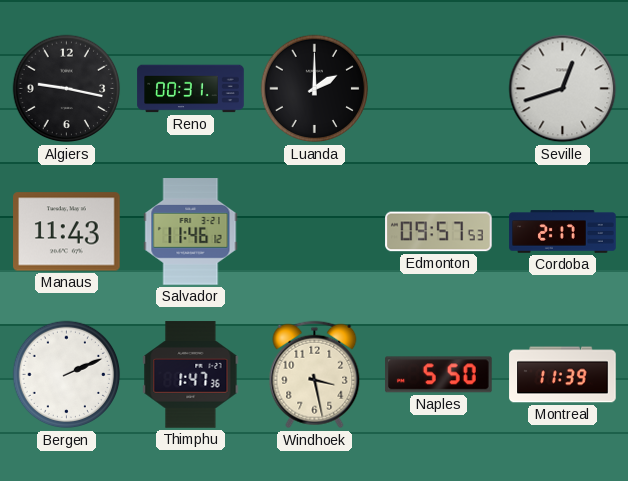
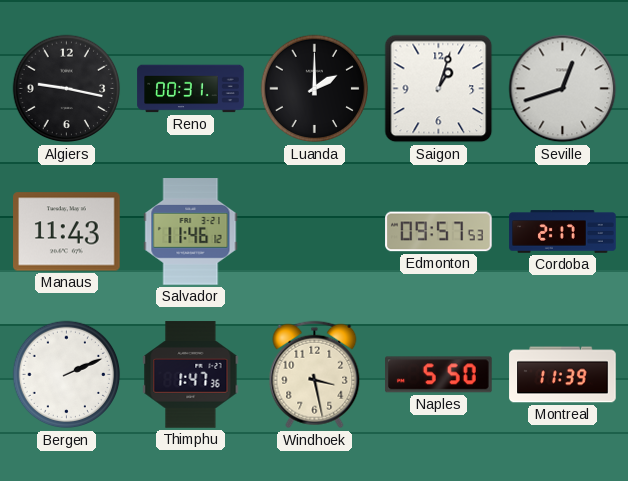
Saigon: none -> 1:03 (439, 89)
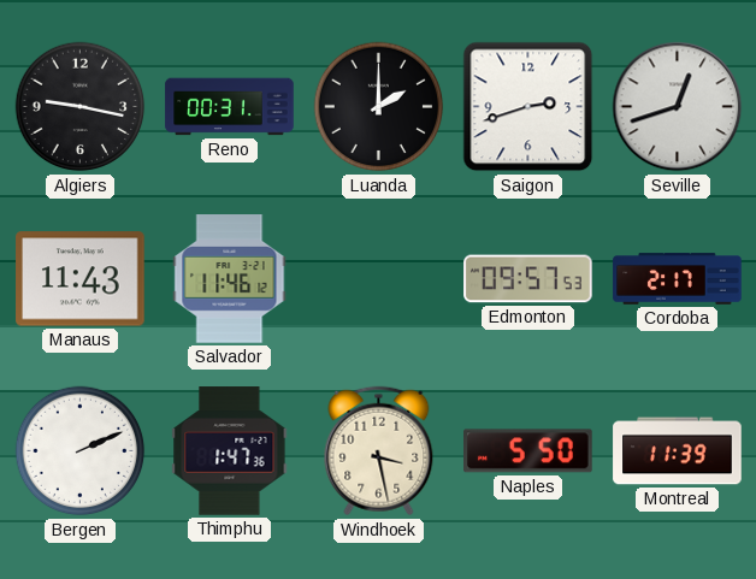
Saigon: 1:03 -> 2:42 (528, 107)
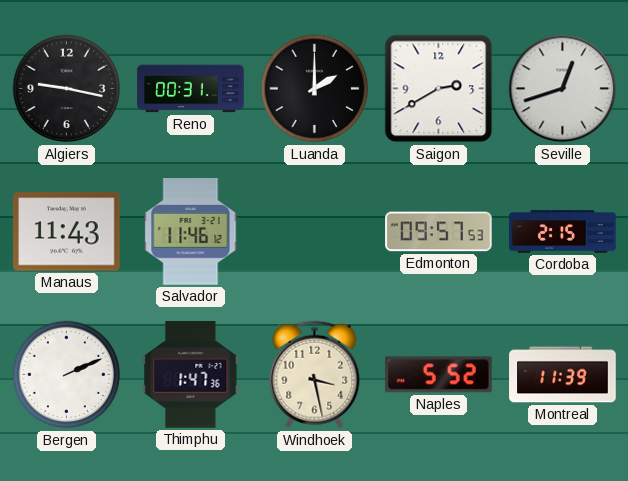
Saigon: 2:42 -> 2:40 (439, 89)
Cordoba: 2:17 -> 2:15 (563, 232)
Naples: 5:50 -> 5:52 (439, 375)
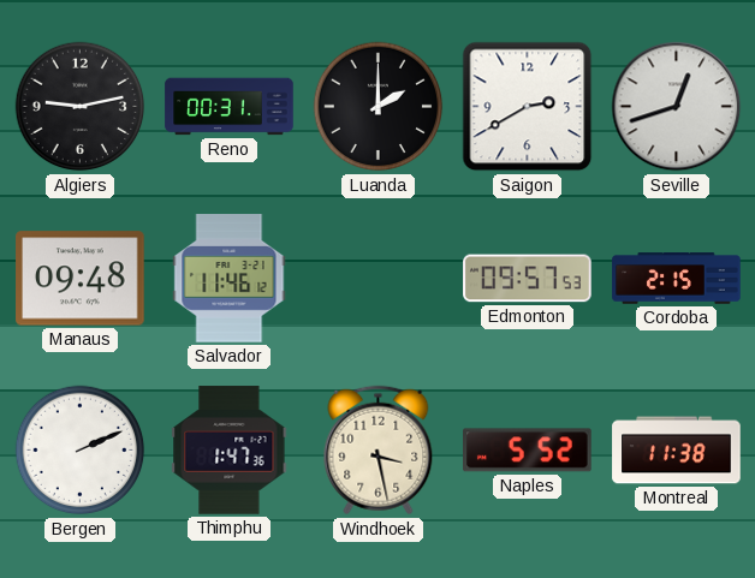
Algiers: 9:17 -> 9:13 (81, 107)
Manaus: 11:43 -> 09:48 (81, 279)
Montreal: 11:39 -> 11:38 (677, 451)
